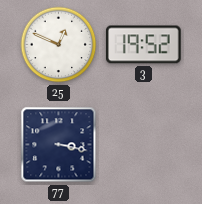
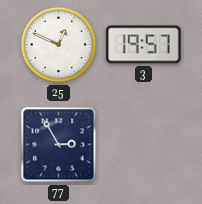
3: 19:52 -> 19:57 (143, 45)
77: 3:17 -> 2:55 (59, 145)
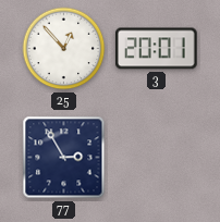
25: 12:49 -> 12:53 (64, 49)
3: 19:57 -> 20:01 (156, 49)
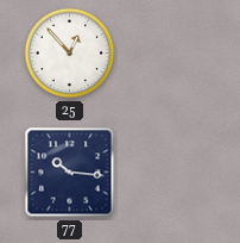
3: 20:01 -> none (156, 49)
77: 2:55 -> 10:16 (70, 173)
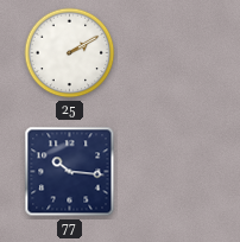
25: 12:53 -> 2:10 (70, 53)
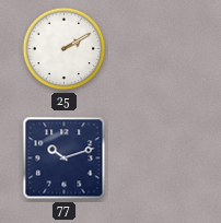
77: 10:16 -> 10:12 (65, 159)
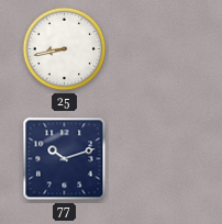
25: 2:10 -> 8:43 (65, 49)
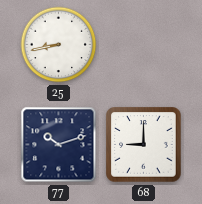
68: none -> 9:00 (144, 145)
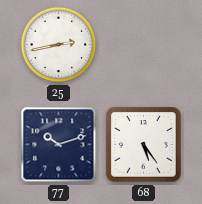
25: 8:43 -> 2:43 (59, 45)
68: 9:00 -> 5:24 (144, 145)
